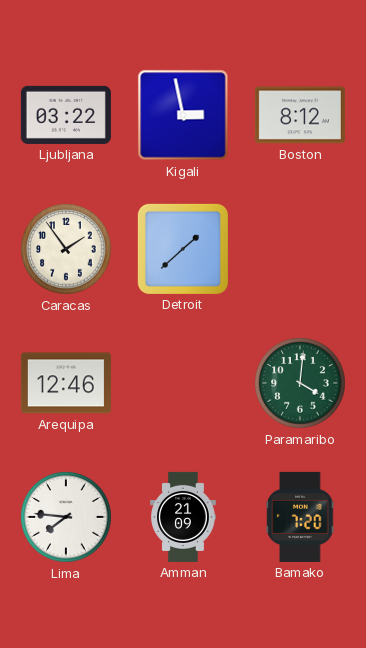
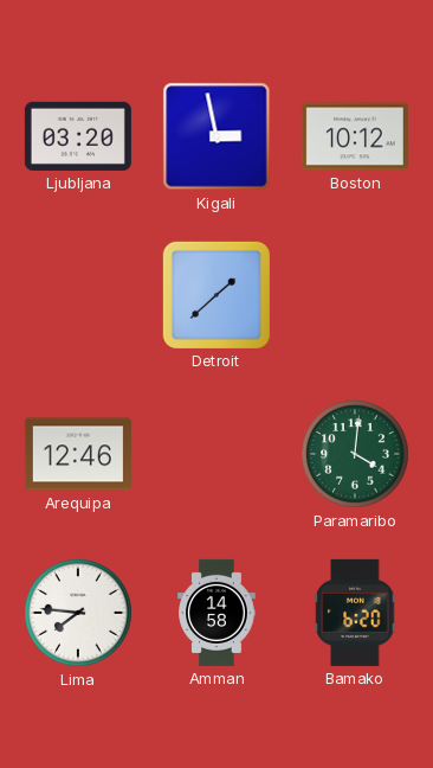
Ljubljana: 03:22 -> 03:20 (78, 136)
Boston: 8:12 -> 10:12 (355, 136)
Caracas: 1:54 -> none (66, 249)
Amman: 21:09 -> 14:58 (217, 613)
Bamako: 7:20 -> 6:20 (355, 613)
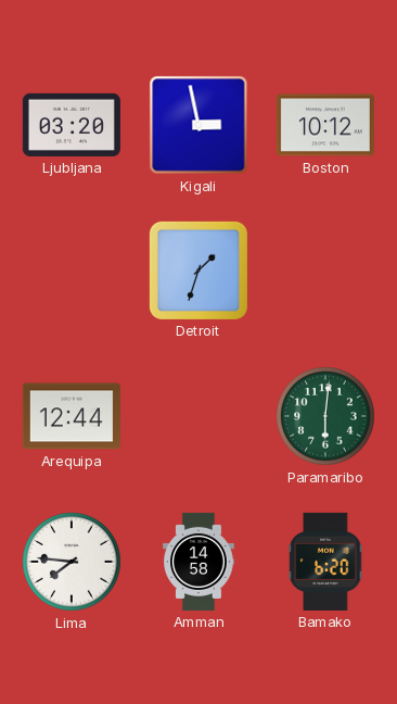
Detroit: 1:38 -> 1:33 (198, 271)
Arequipa: 12:46 -> 12:44 (72, 416)
Paramaribo: 4:01 -> 6:01 (325, 416)
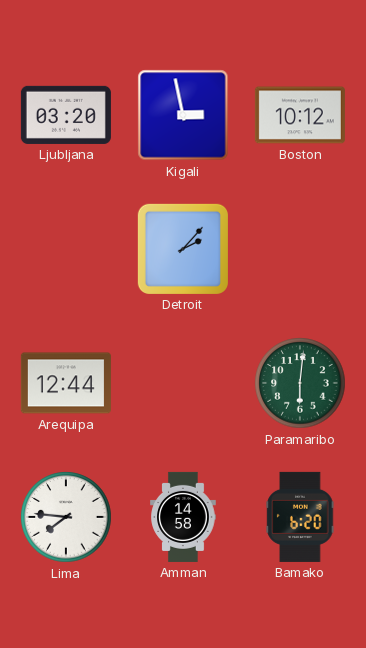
Detroit: 1:33 -> 2:07 (183, 249)
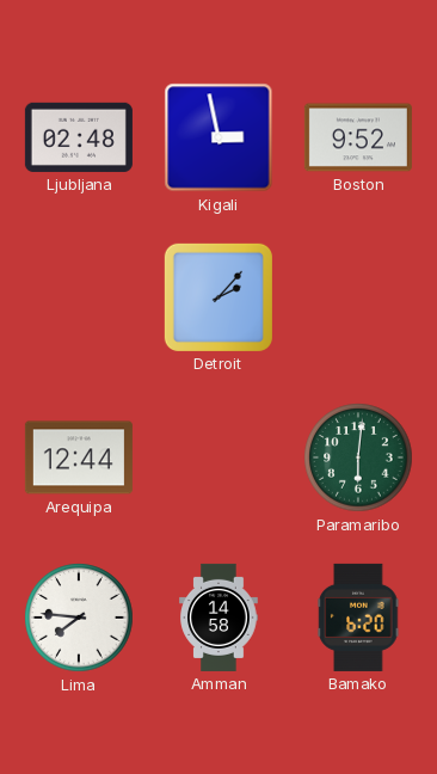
Ljubljana: 03:20 -> 02:48 (79, 137)
Boston: 10:12 -> 9:52 (358, 137)
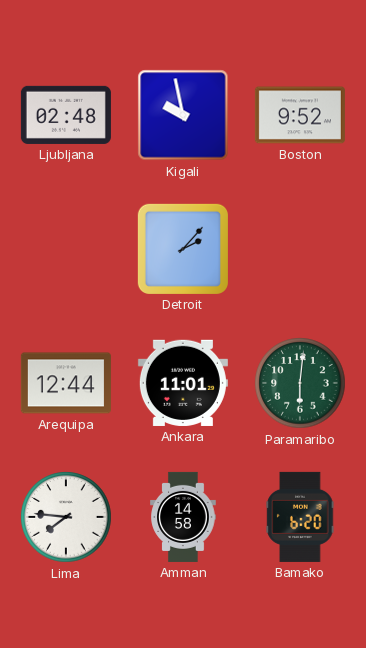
Kigali: 2:58 -> 9:58 (183, 115)
Ankara: none -> 11:01 (183, 383)
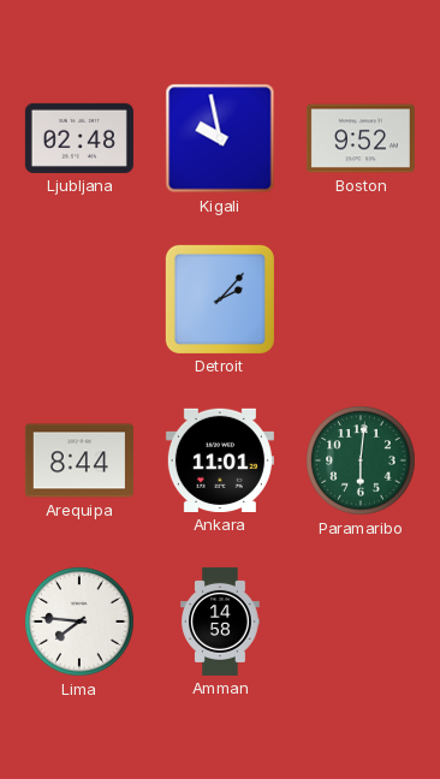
Arequipa: 12:44 -> 8:44 (79, 460)
Bamako: 6:20 -> none (300, 517)
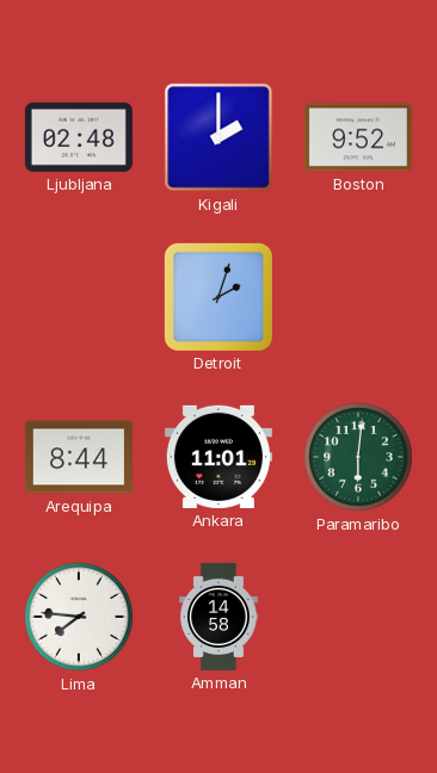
Kigali: 9:58 -> 2:00 (219, 137)
Detroit: 2:07 -> 2:03 (219, 297)
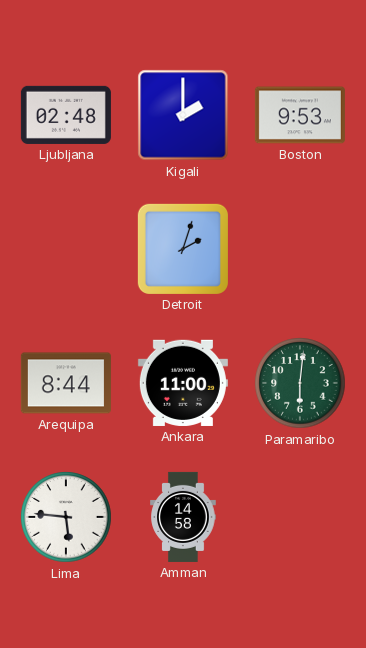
Boston: 9:52 -> 9:53 (300, 115)
Ankara: 11:01 -> 11:00 (183, 383)
Lima: 7:46 -> 5:46 (66, 517)
